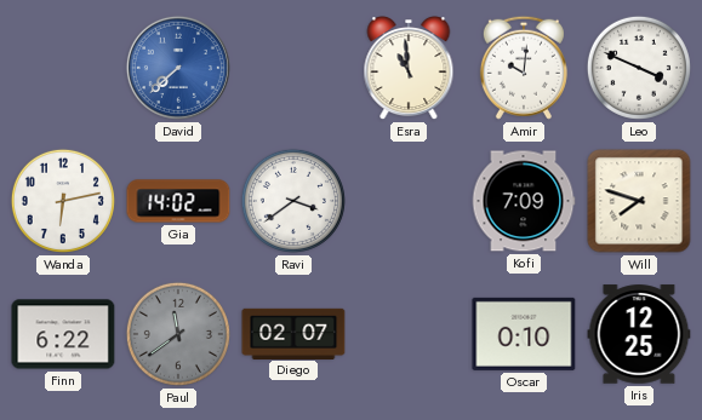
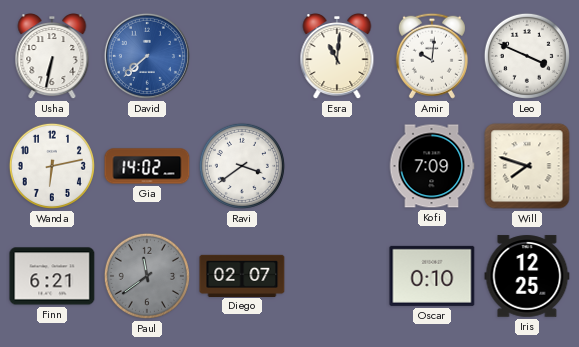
Usha: none -> 6:32 (52, 57)
Esra: 10:59 -> 11:01 (337, 57)
Finn: 6:22 -> 6:21 (52, 276)
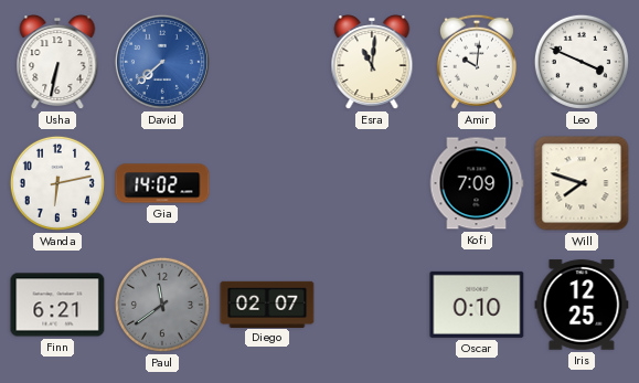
Ravi: 3:39 -> none (242, 166)
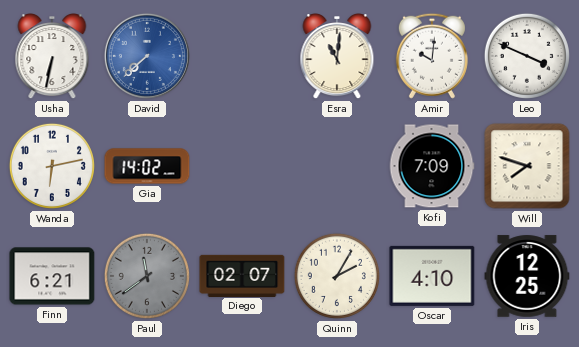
Quinn: none -> 2:05 (337, 276)
Oscar: 0:10 -> 4:10 (432, 276)
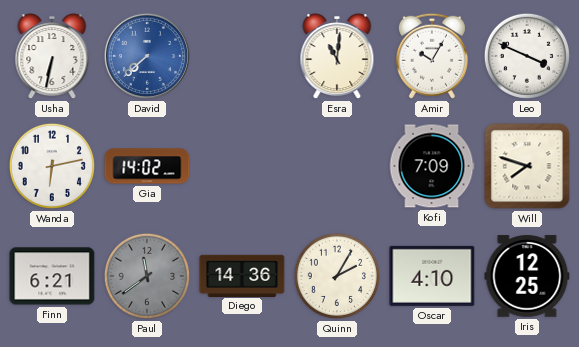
Amir: 10:01 -> 10:05 (432, 56)
Diego: 02:07 -> 14:36 (242, 275)
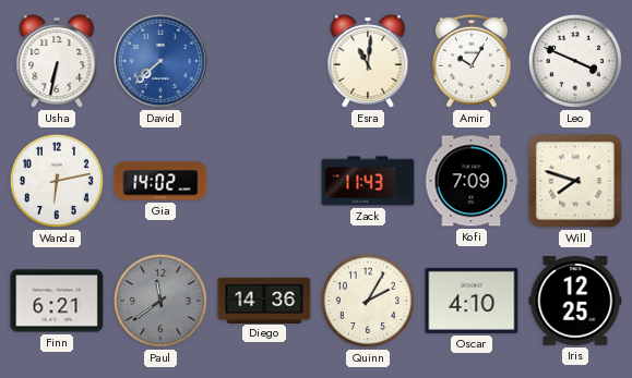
Zack: none -> 11:43 (368, 181)
